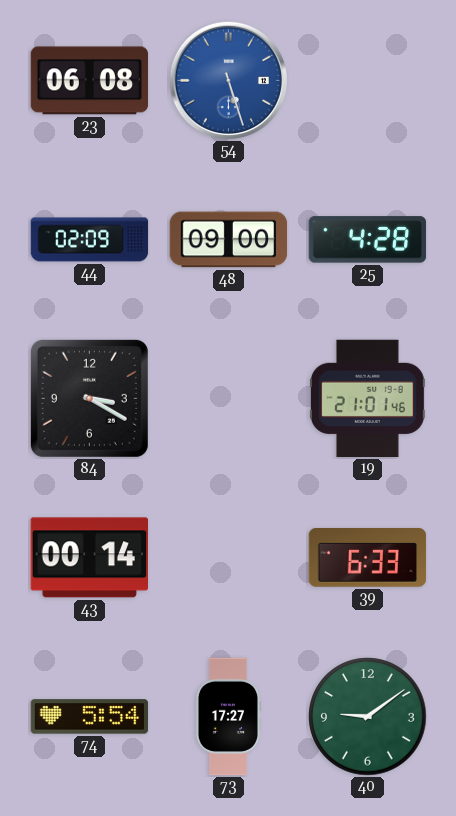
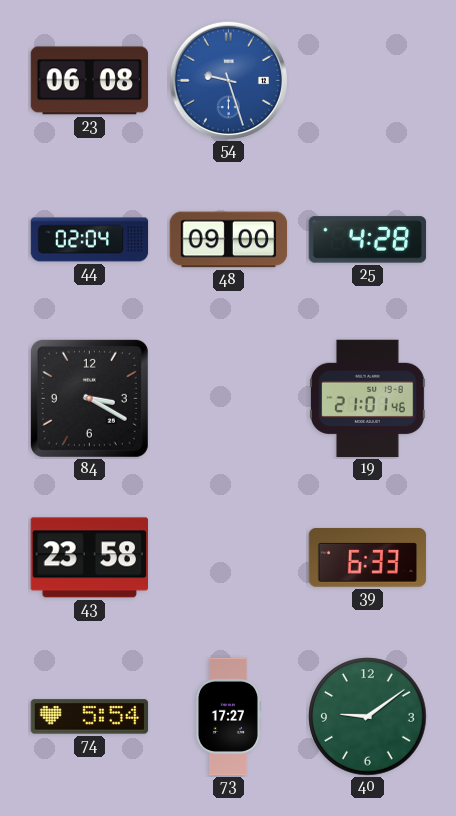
54: 5:27 -> 9:27 (228, 80)
44: 02:09 -> 02:04 (90, 240)
43: 00:14 -> 23:58 (90, 558)
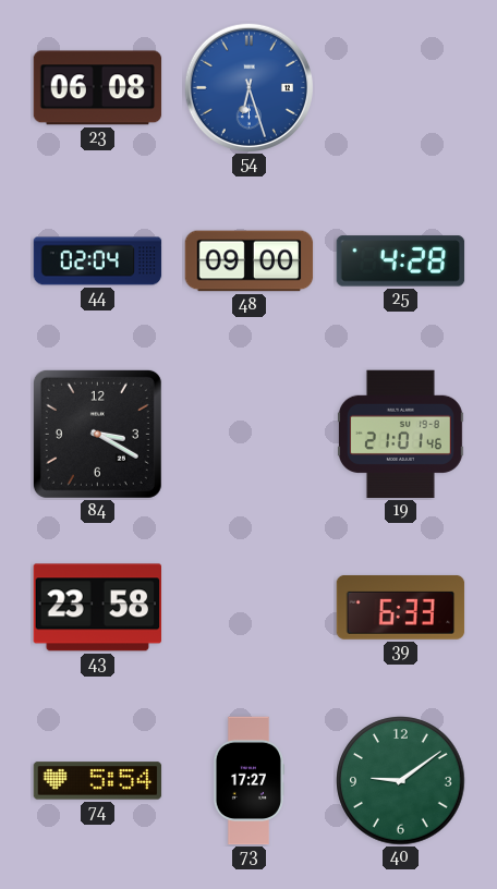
54: 9:27 -> 6:27 (248, 87)
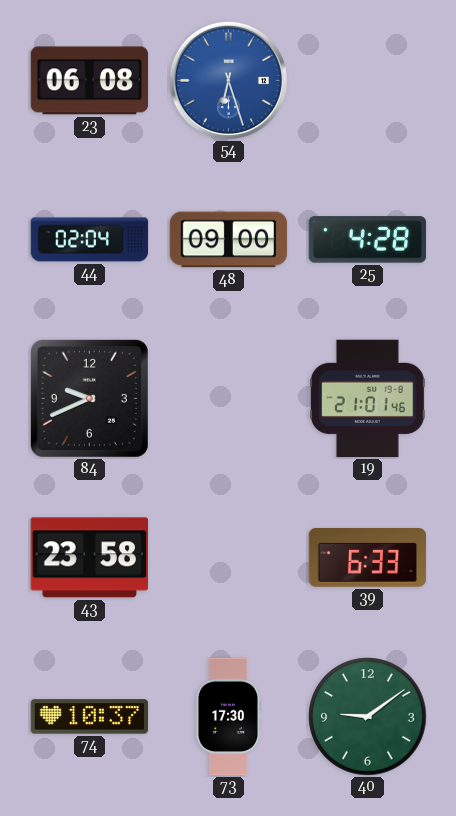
84: 3:20 -> 9:41 (89, 398)
74: 5:54 -> 10:37 (90, 717)
73: 17:27 -> 17:30 (227, 717)
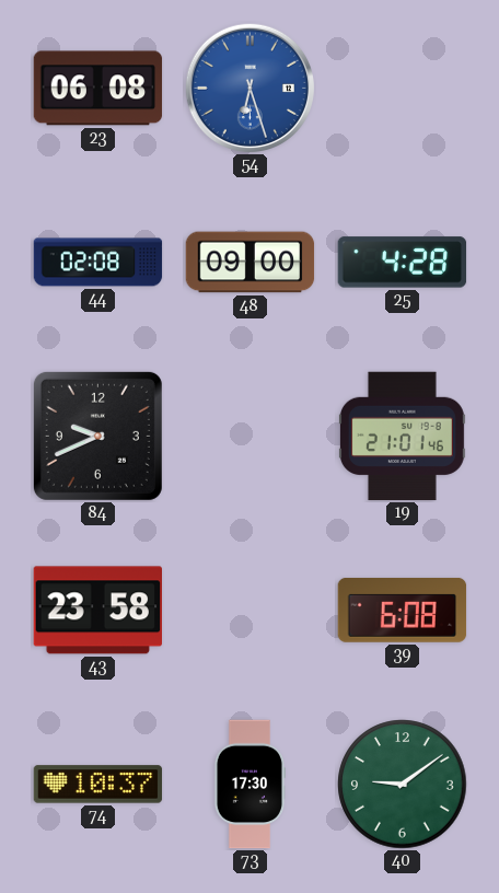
44: 02:04 -> 02:08 (98, 263)
39: 6:33 -> 6:08 (403, 610)
